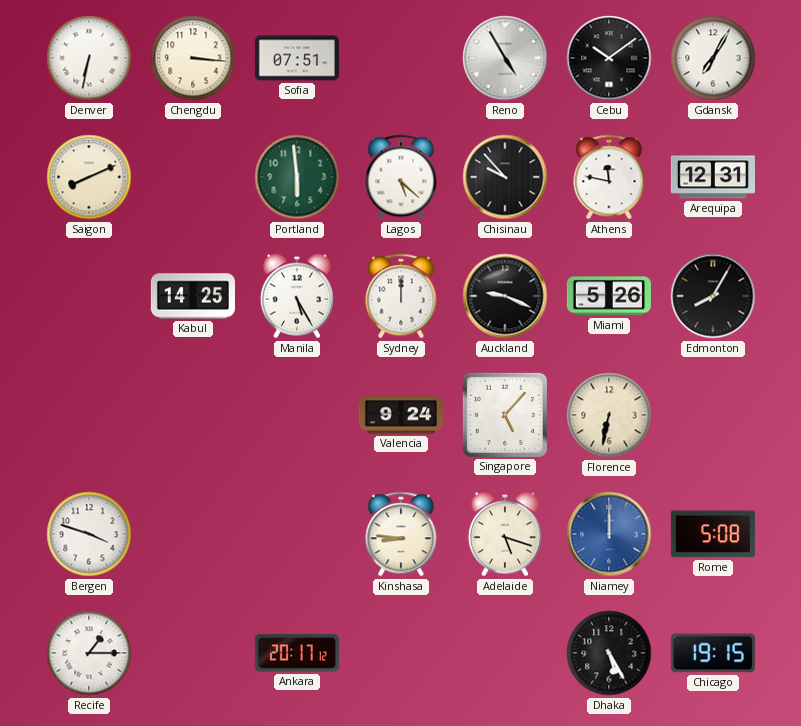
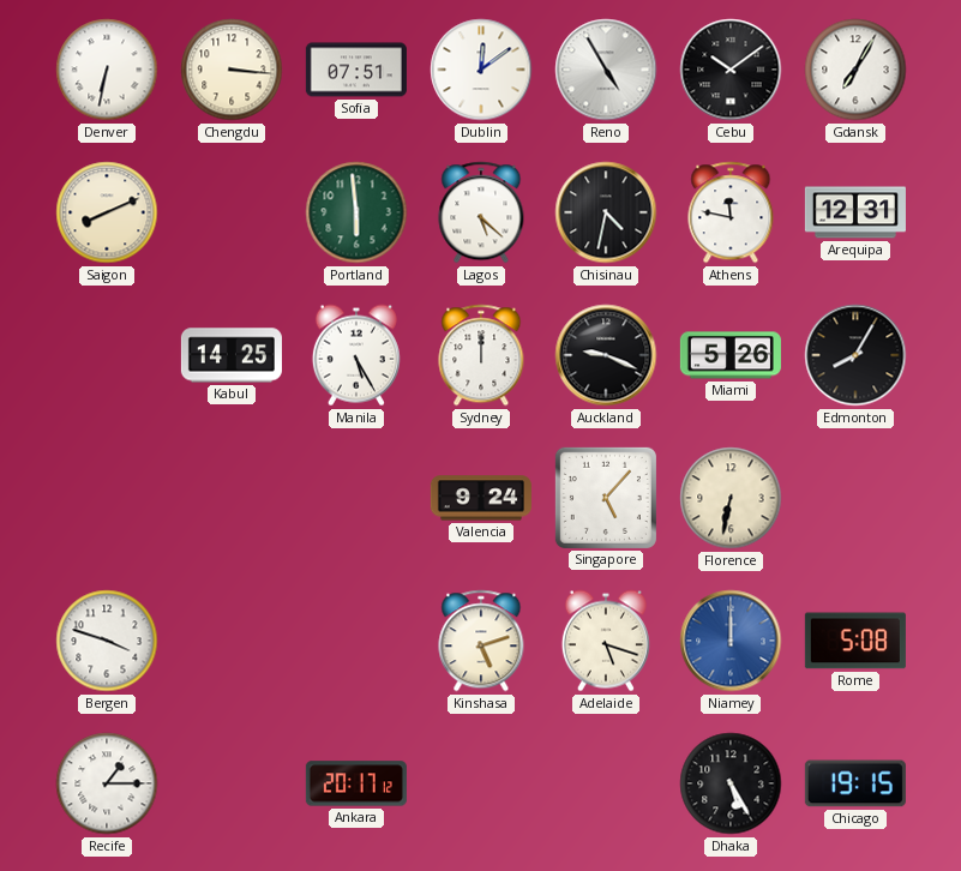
Dublin: none -> 12:09 (481, 70)
Chisinau: 9:53 -> 4:32 (606, 212)
Kinshasa: 8:46 -> 5:12 (481, 641)
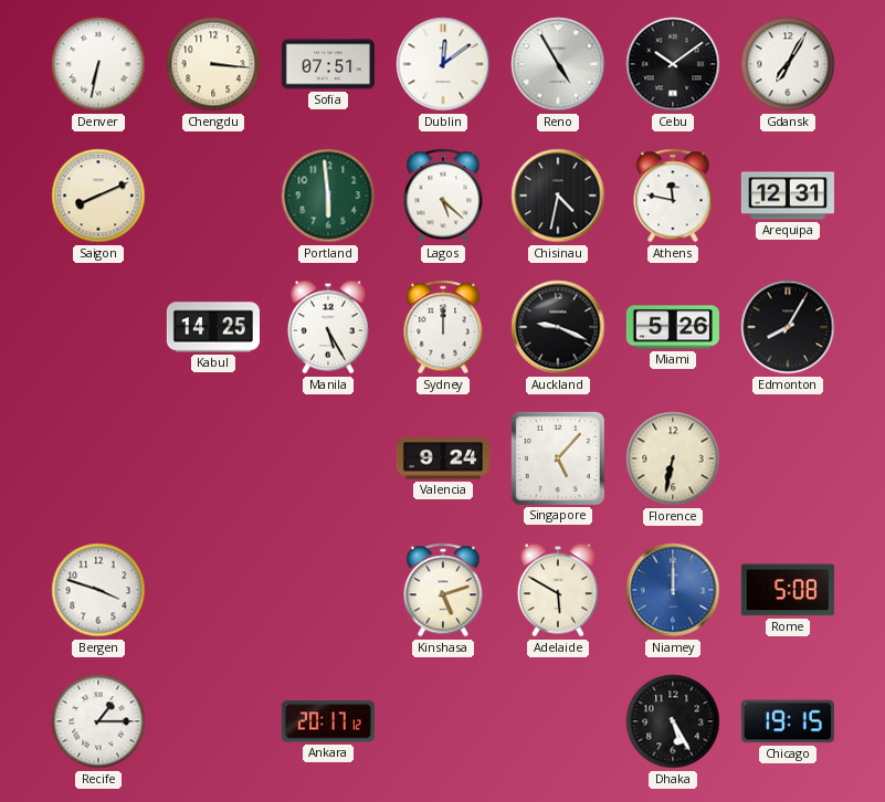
Adelaide: 5:18 -> 5:50 (558, 590)
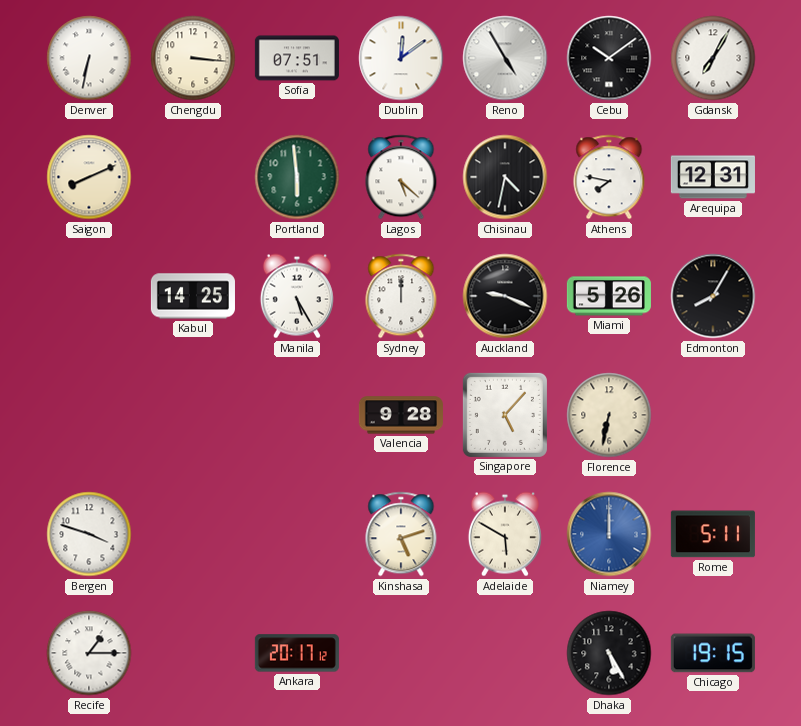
Athens: 11:47 -> 7:47 (609, 177)
Valencia: 9:24 -> 9:28 (401, 415)
Rome: 5:08 -> 5:11 (713, 534)
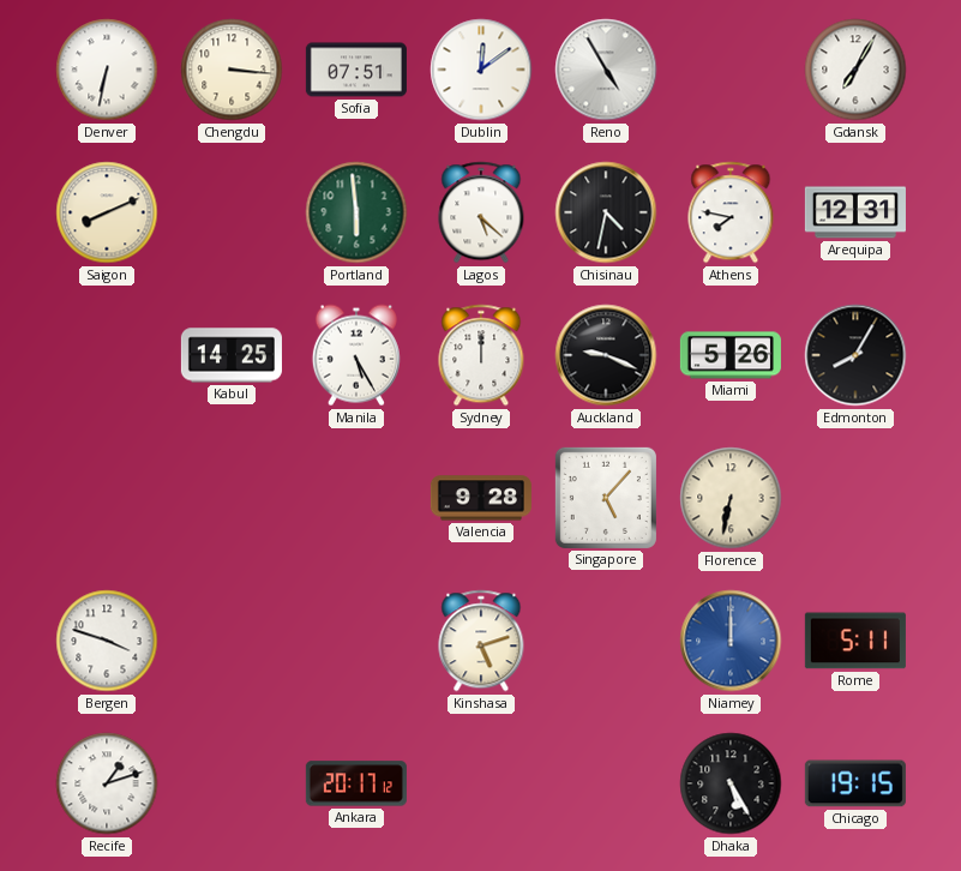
Cebu: 10:09 -> none (609, 58)
Adelaide: 5:50 -> none (505, 534)
Recife: 1:15 -> 1:12 (107, 783)
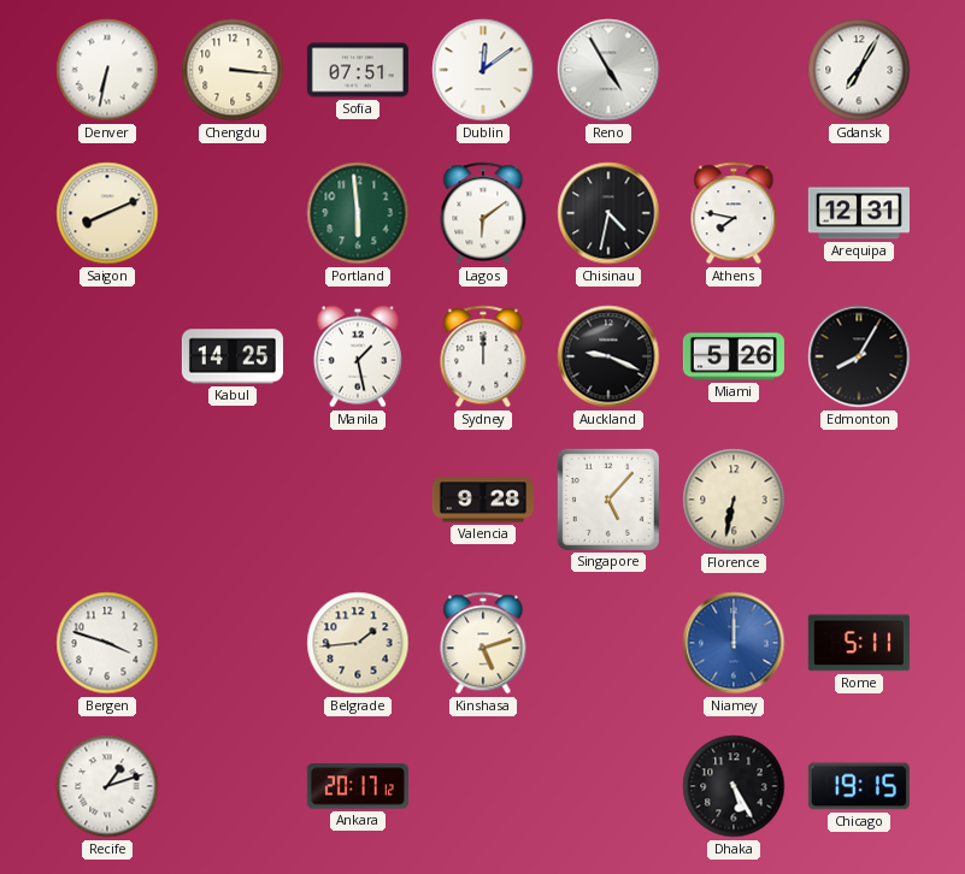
Lagos: 5:22 -> 6:09 (483, 213)
Manila: 5:25 -> 1:28 (358, 356)
Belgrade: none -> 1:44 (358, 643)
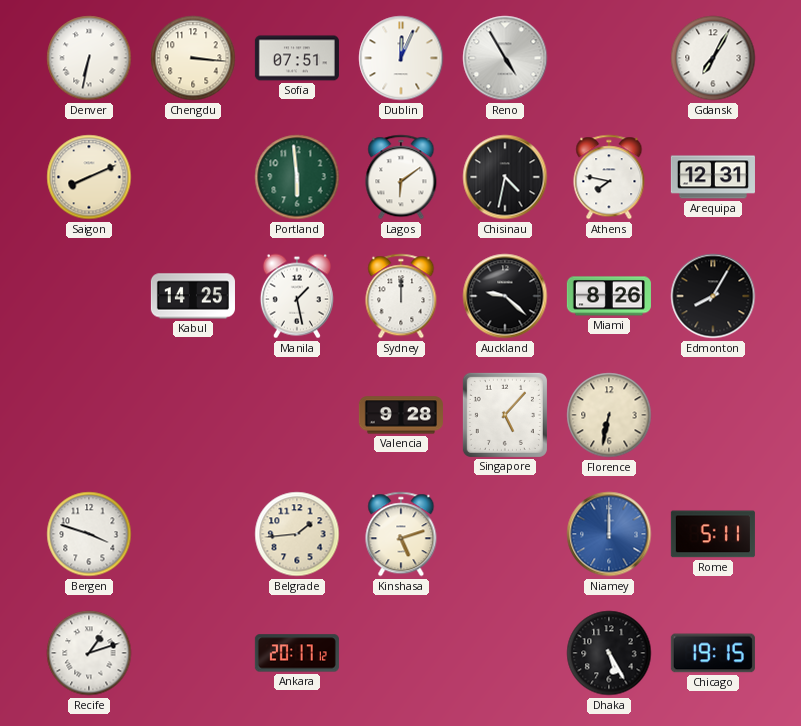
Dublin: 12:09 -> 12:04 (401, 58)
Auckland: 9:19 -> 9:22 (505, 296)
Miami: 5:26 -> 8:26 (609, 296)
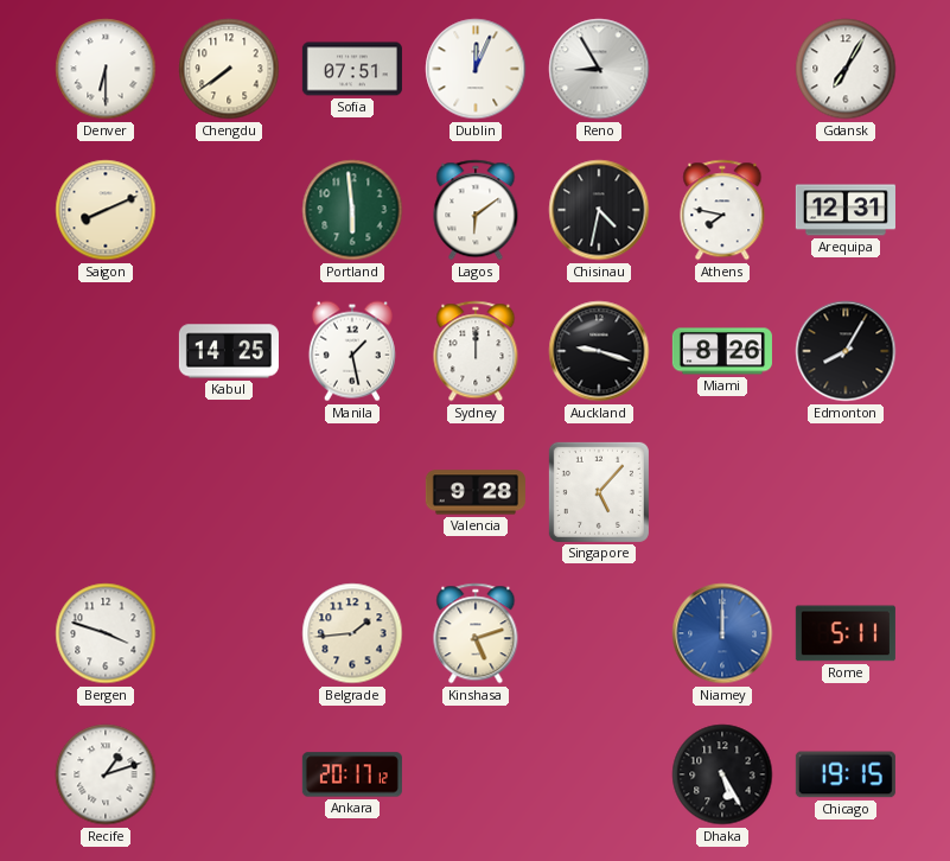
Denver: 6:32 -> 6:30 (106, 69)
Chengdu: 3:16 -> 7:39 (229, 69)
Reno: 4:55 -> 8:55 (599, 69)
Auckland: 9:22 -> 9:18 (599, 351)
Florence: 6:32 -> none (609, 415)
